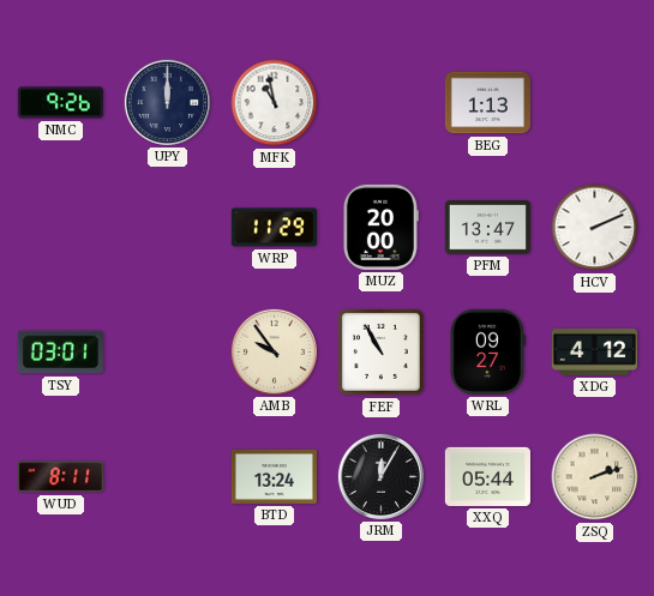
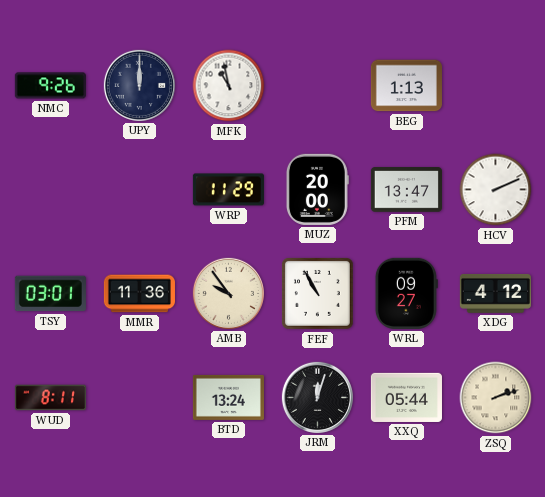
MMR: none -> 11:36 (139, 294)
JRM: 12:05 -> 12:03 (317, 397)
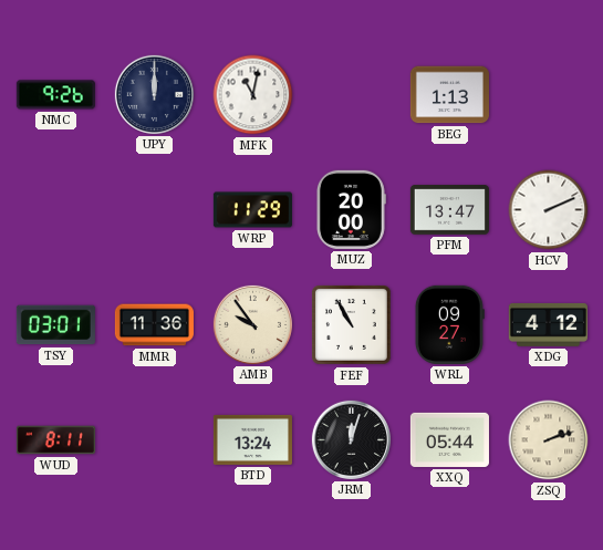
MFK: 10:58 -> 11:02 (253, 95)
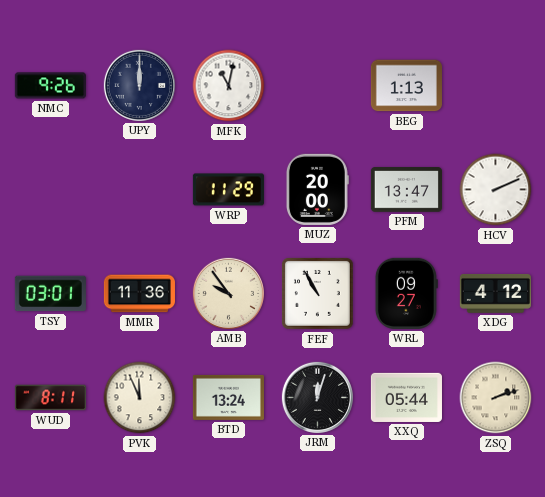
PVK: none -> 11:56 (140, 398)
